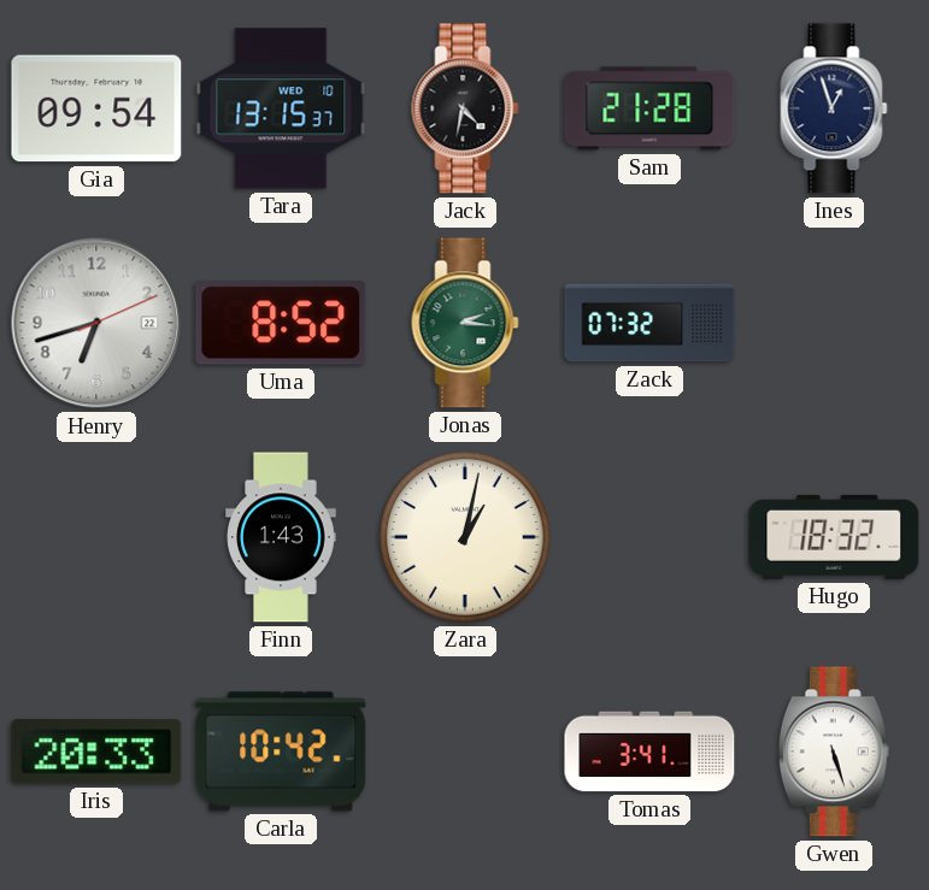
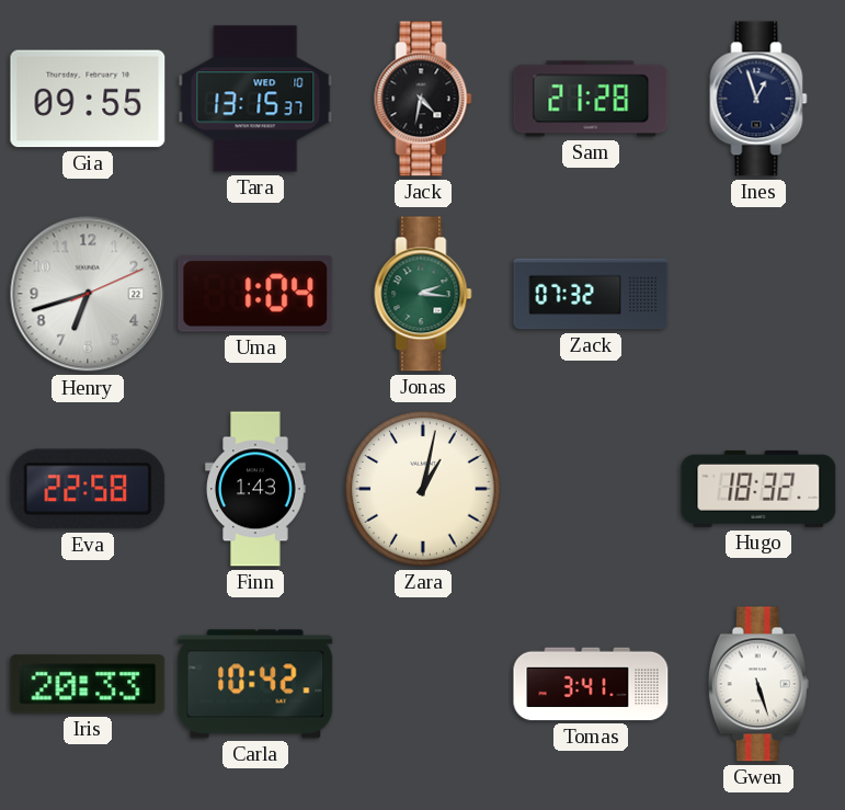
Gia: 09:54 -> 09:55 (88, 99)
Uma: 8:52 -> 1:04 (255, 294)
Eva: none -> 22:58 (88, 489)
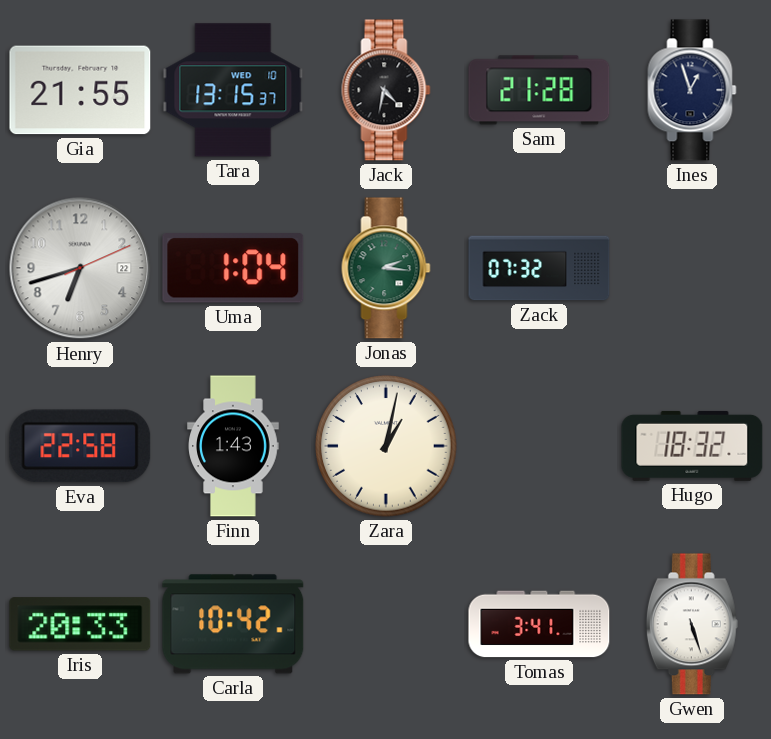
Gia: 09:55 -> 21:55 (80, 90)
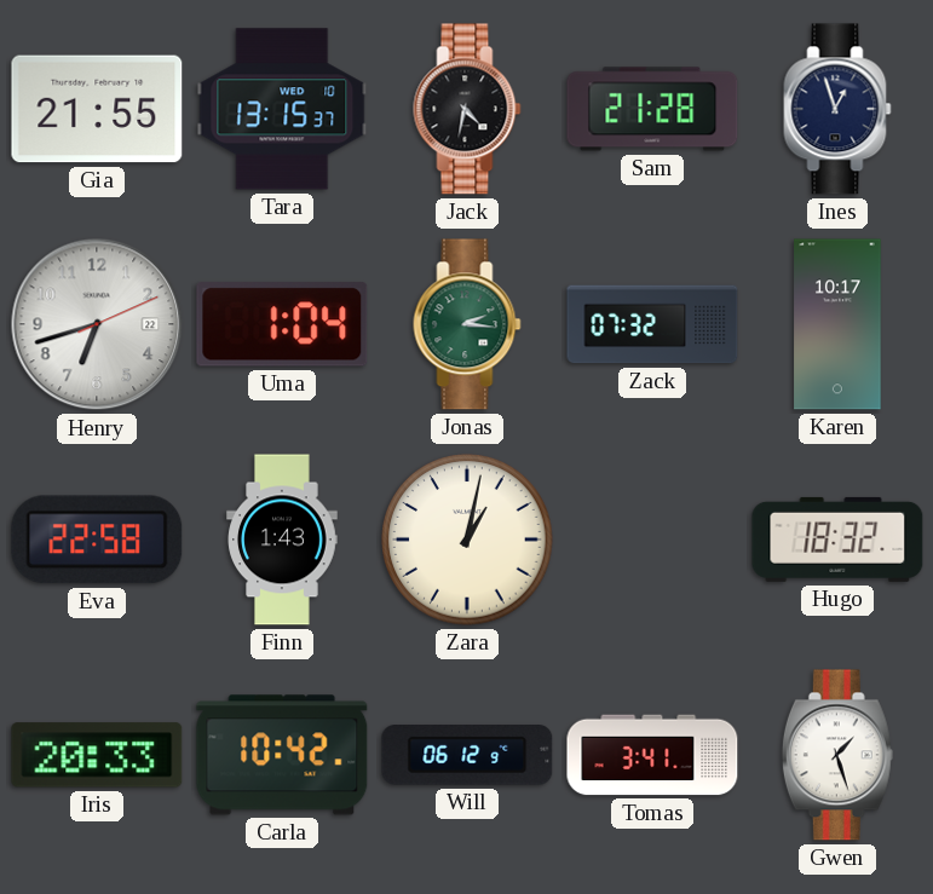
Karen: none -> 10:17 (837, 324)
Will: none -> 06:12 (467, 756)
Gwen: 5:27 -> 1:27 (837, 755)
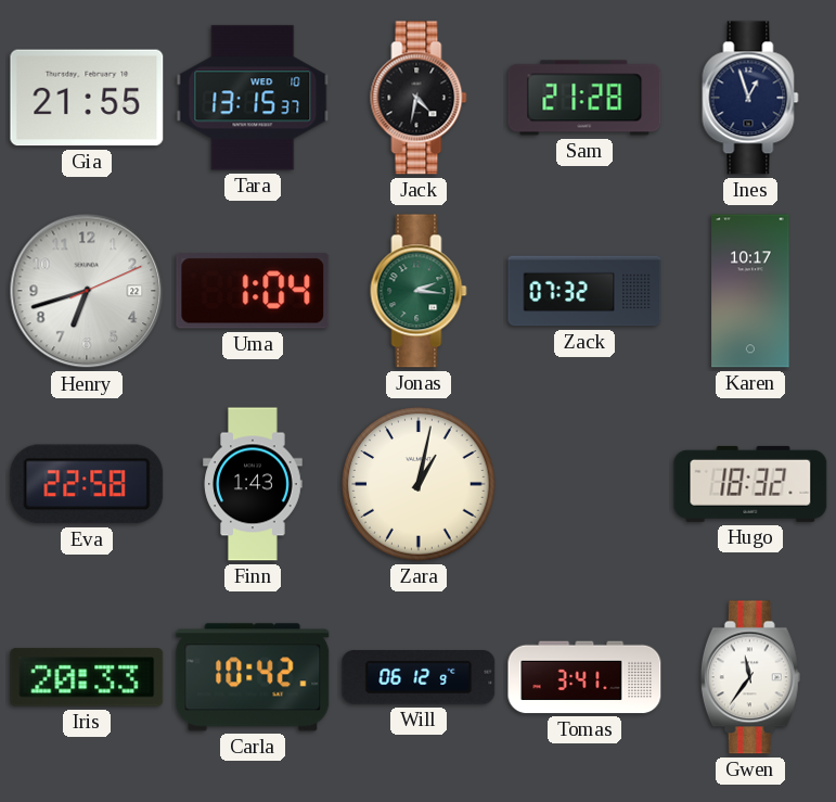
Gwen: 1:27 -> 11:36 (750, 677)
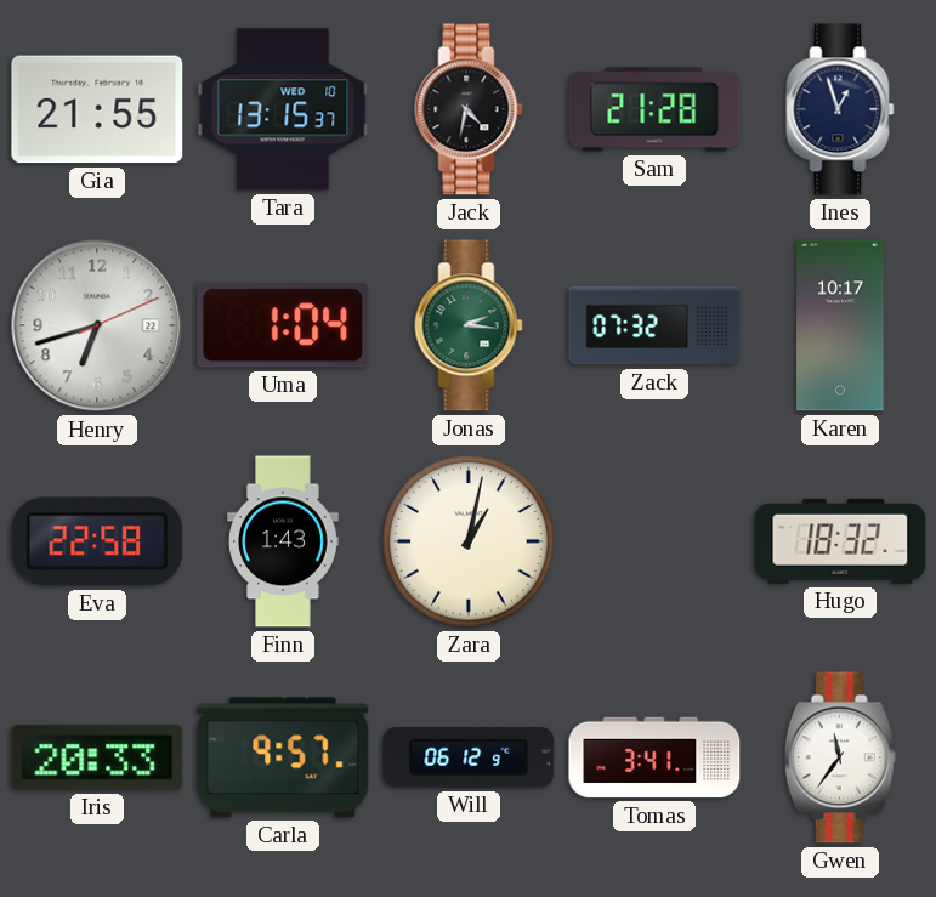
Carla: 10:42 -> 9:57 (283, 757)
